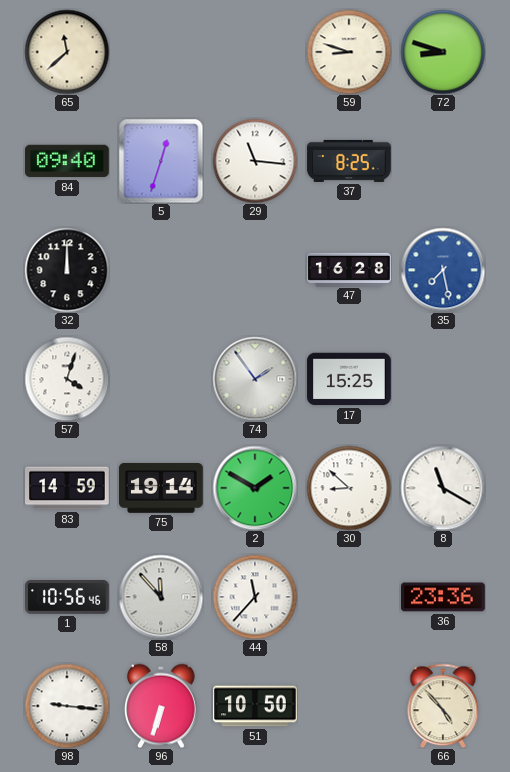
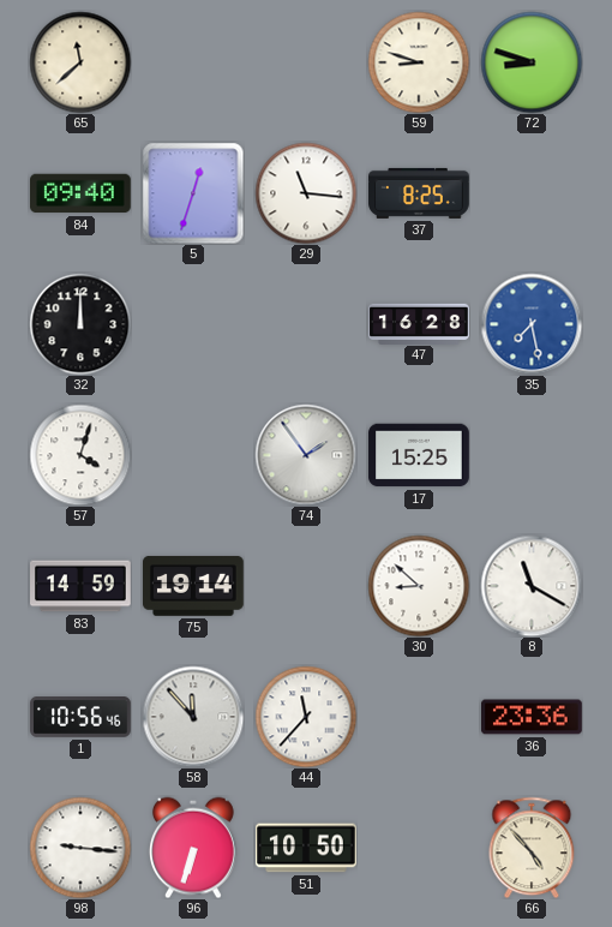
2: 1:50 -> none (255, 488)
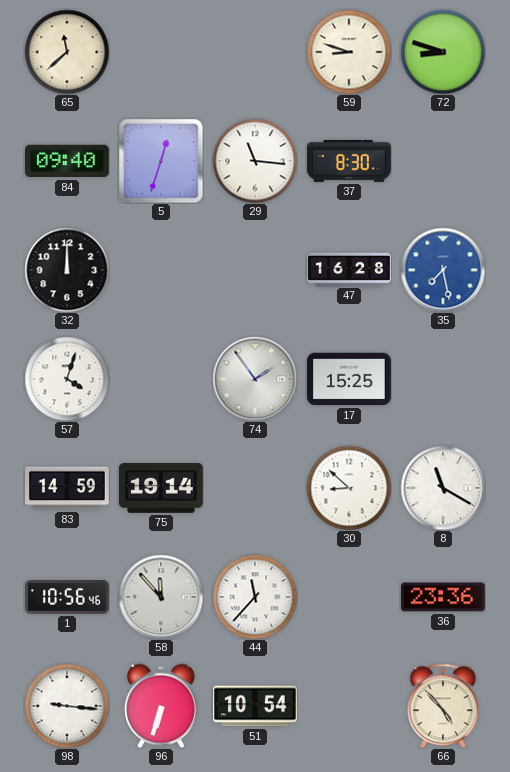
37: 8:25 -> 8:30 (349, 161)
51: 10:50 -> 10:54 (255, 706)
